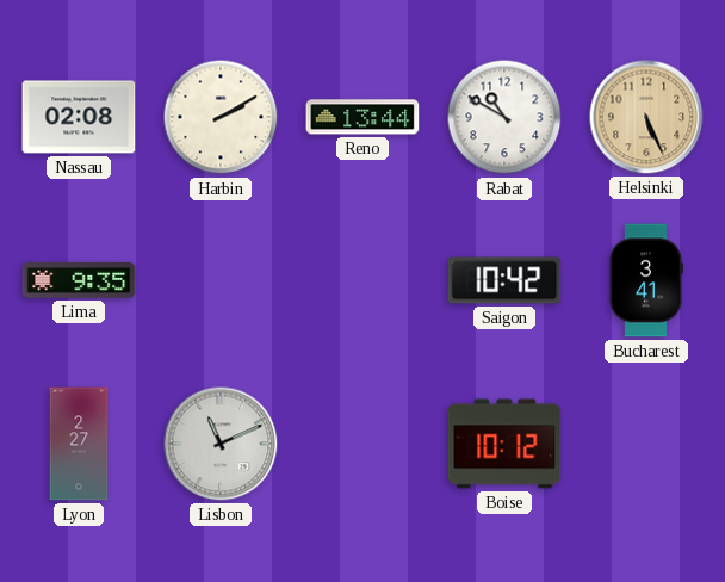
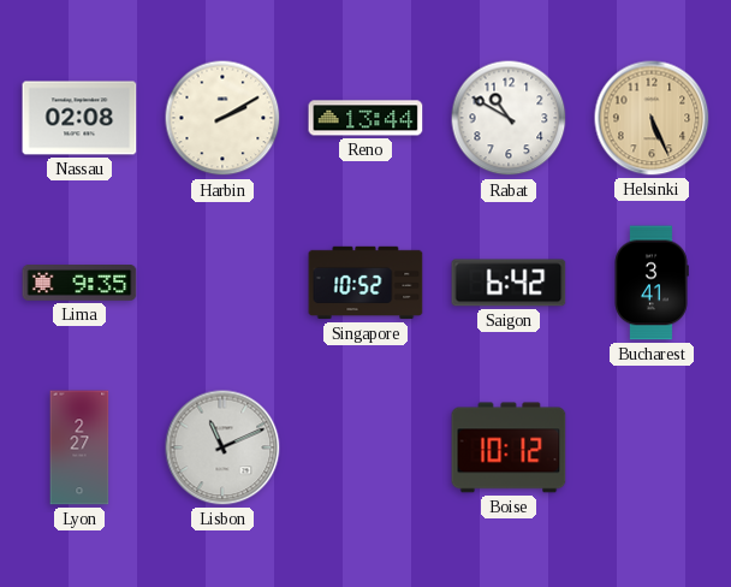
Singapore: none -> 10:52 (365, 283)
Saigon: 10:42 -> 6:42 (509, 283)
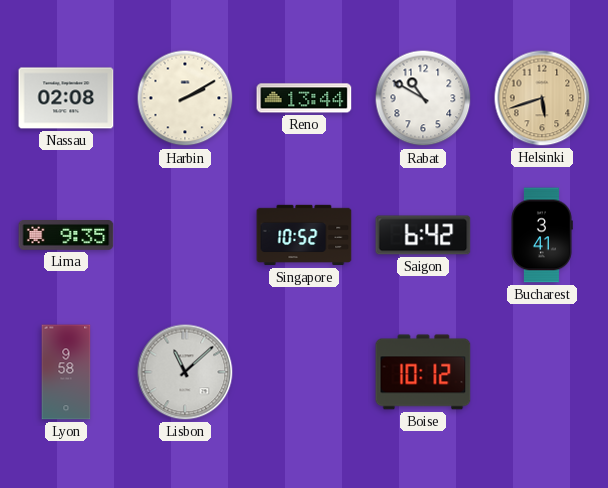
Helsinki: 5:26 -> 5:42 (542, 98)
Lyon: 2:27 -> 9:58 (66, 372)
Lisbon: 11:11 -> 11:08 (185, 372)
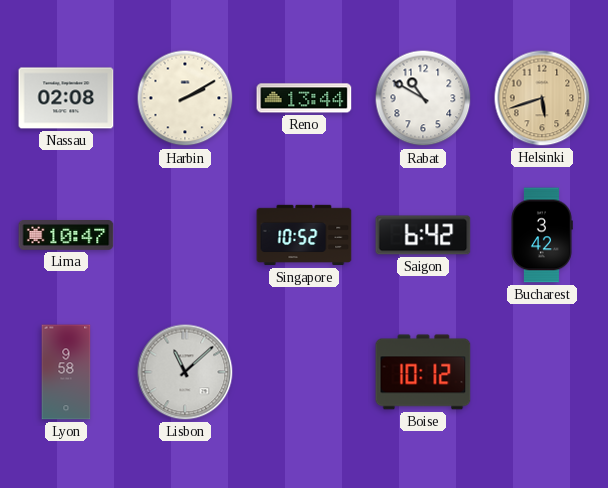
Lima: 9:35 -> 10:47 (66, 236)
Bucharest: 3:41 -> 3:42 (542, 235)
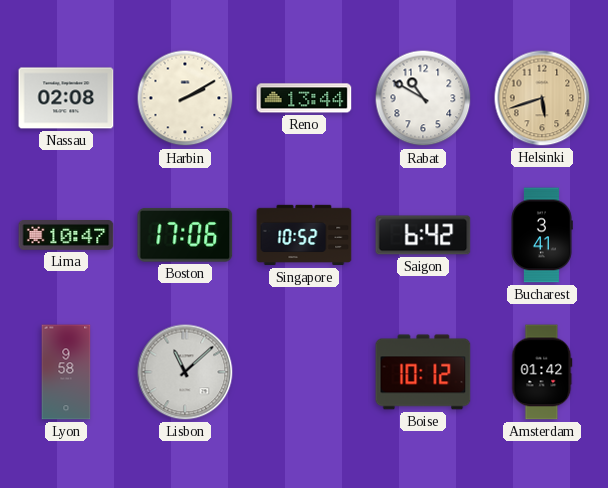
Boston: none -> 17:06 (185, 235)
Bucharest: 3:42 -> 3:41 (542, 235)
Amsterdam: none -> 01:42 (542, 372)
